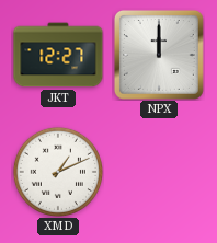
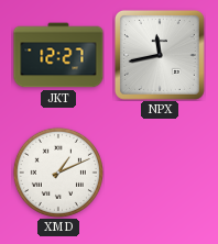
NPX: 12:00 -> 11:43 (160, 55)
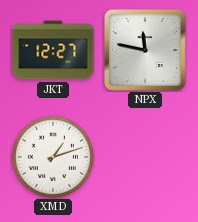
NPX: 11:43 -> 11:47 (145, 50)
XMD: 1:11 -> 1:12 (53, 157)
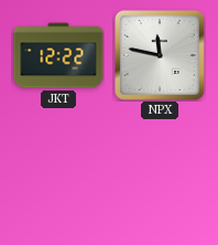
JKT: 12:27 -> 12:22 (58, 55)
XMD: 1:12 -> none (53, 157)
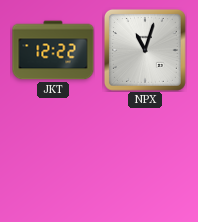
NPX: 11:47 -> 11:03 (145, 50)
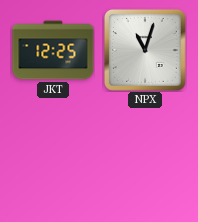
JKT: 12:22 -> 12:25 (53, 50)
